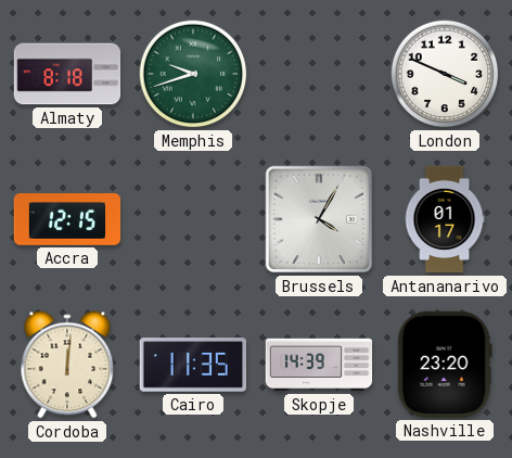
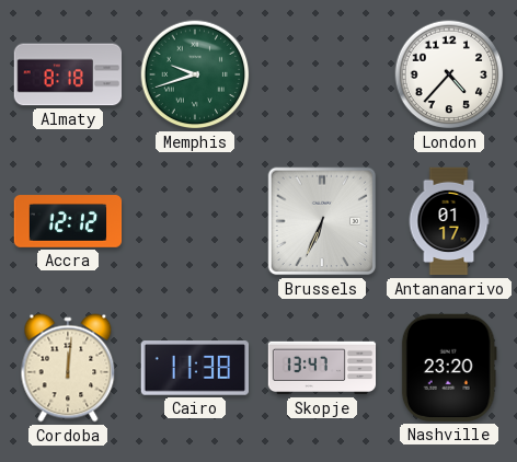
London: 3:49 -> 4:37 (449, 74)
Accra: 12:15 -> 12:12 (68, 221)
Brussels: 4:05 -> 6:34 (322, 221)
Cairo: 11:35 -> 11:38 (194, 368)
Skopje: 14:39 -> 13:47 (322, 368)
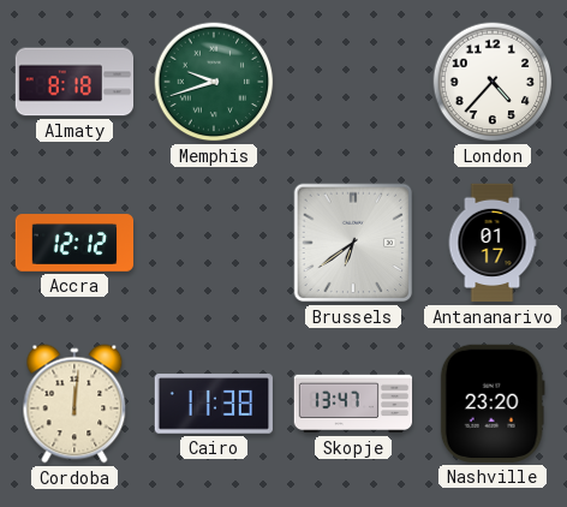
Brussels: 6:34 -> 6:39 (353, 243)
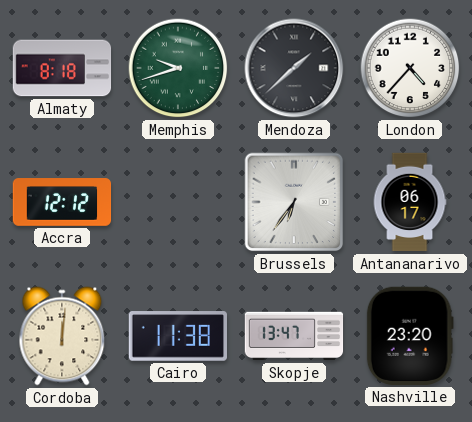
Mendoza: none -> 1:38 (294, 68)
Brussels: 6:39 -> 6:36 (294, 202)
Antananarivo: 01:17 -> 06:17 (410, 202)
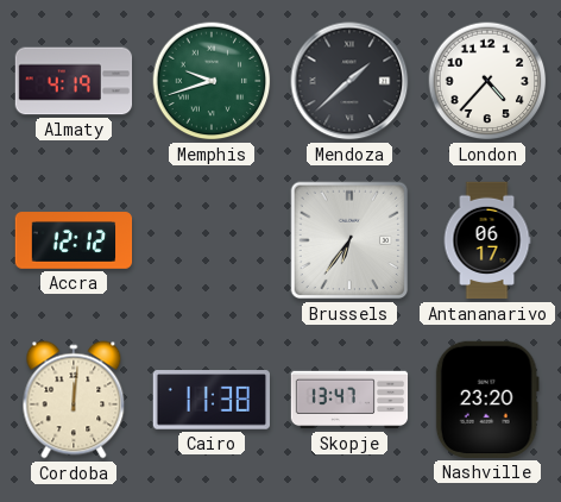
Almaty: 8:18 -> 4:19 (74, 81)
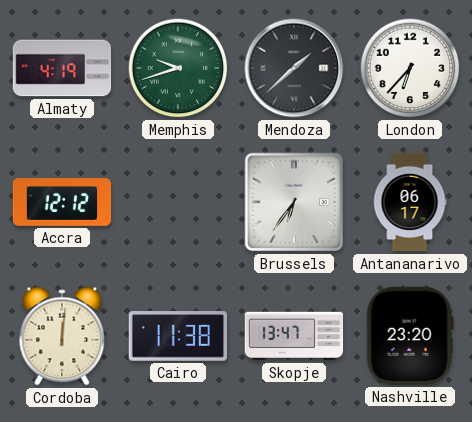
London: 4:37 -> 6:37 (410, 68)
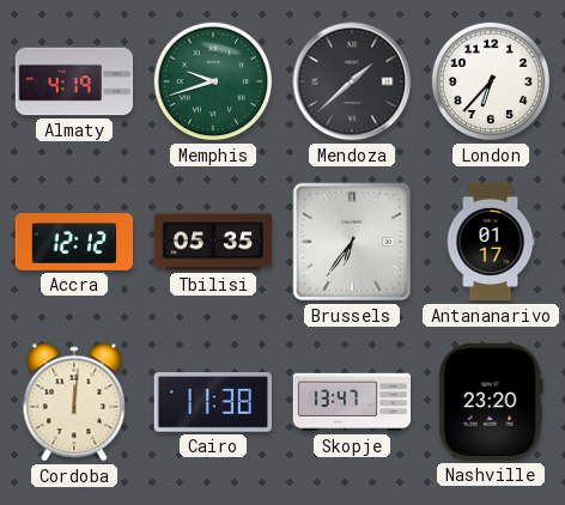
Tbilisi: none -> 05:35 (213, 242)
Antananarivo: 06:17 -> 01:17 (491, 242)
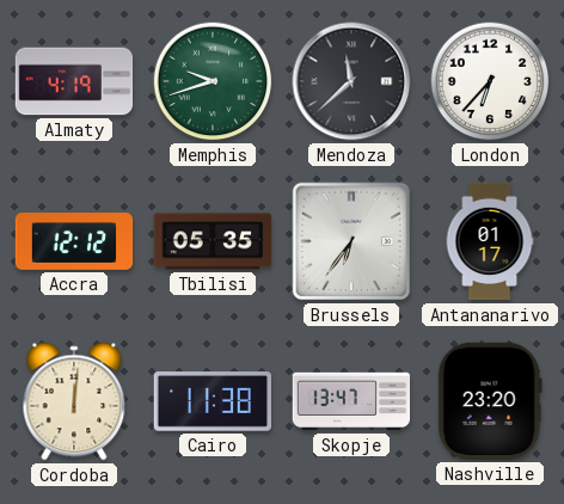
Mendoza: 1:38 -> 11:38 (351, 81)
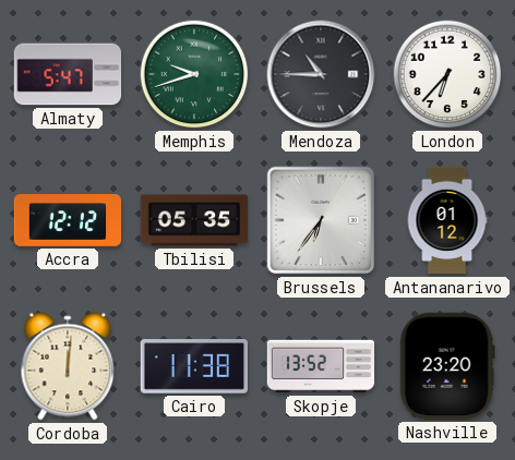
Almaty: 4:19 -> 5:47 (68, 74)
Mendoza: 11:38 -> 10:45 (321, 74)
Antananarivo: 01:17 -> 01:12 (447, 220)
Skopje: 13:47 -> 13:52 (321, 366)
